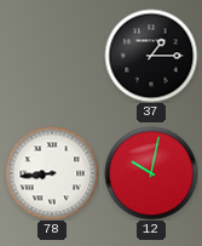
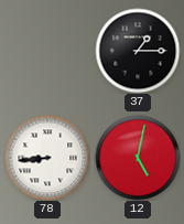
12: 10:02 -> 5:02 (138, 158)
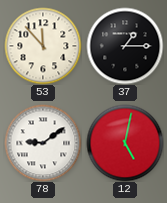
53: none -> 11:53 (43, 46)
78: 8:44 -> 9:09 (43, 143)
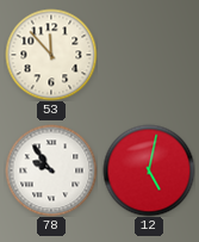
37: 1:15 -> none (125, 46)
78: 9:09 -> 9:54 (51, 170)
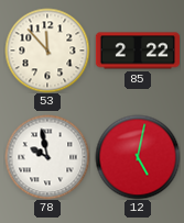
85: none -> 2:22 (137, 51)
78: 9:54 -> 9:58 (47, 157)
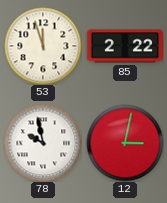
53: 11:53 -> 11:57 (43, 46)
12: 5:02 -> 3:02 (125, 143)
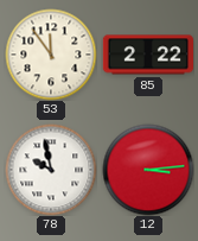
53: 11:57 -> 11:54 (51, 55)
12: 3:02 -> 3:14 (148, 170)
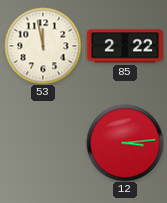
53: 11:54 -> 11:58 (43, 46)
78: 9:58 -> none (51, 170)
